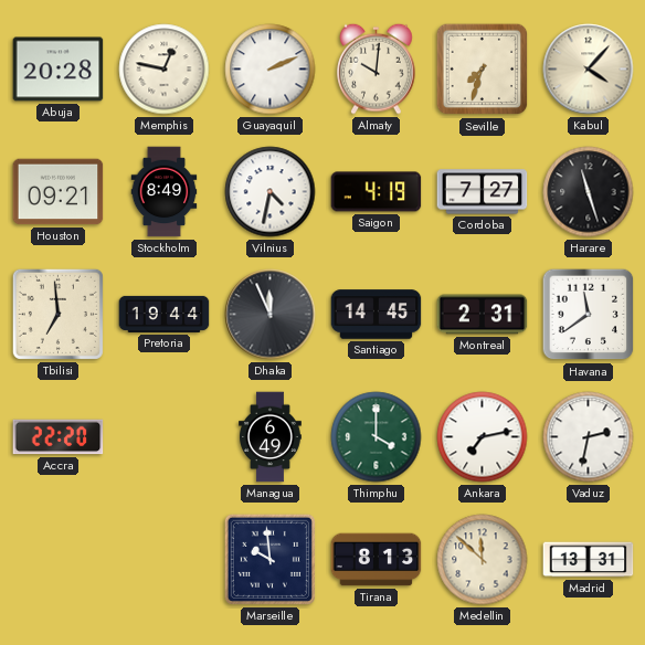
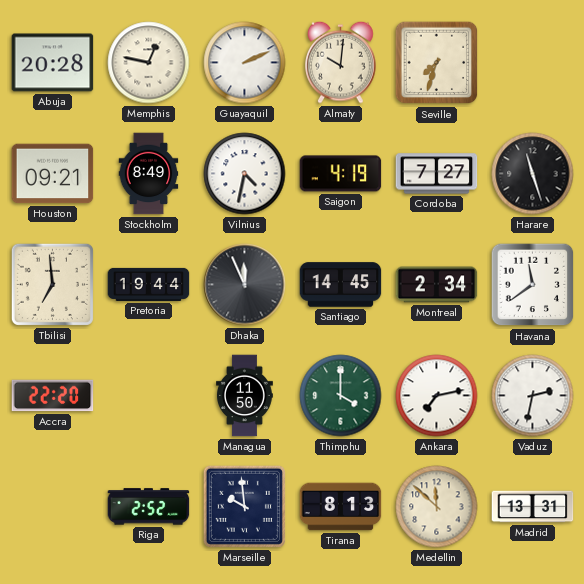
Kabul: 4:07 -> none (589, 70)
Montreal: 2:31 -> 2:34 (437, 285)
Managua: 6:49 -> 11:50 (245, 396)
Riga: none -> 2:52 (149, 507)
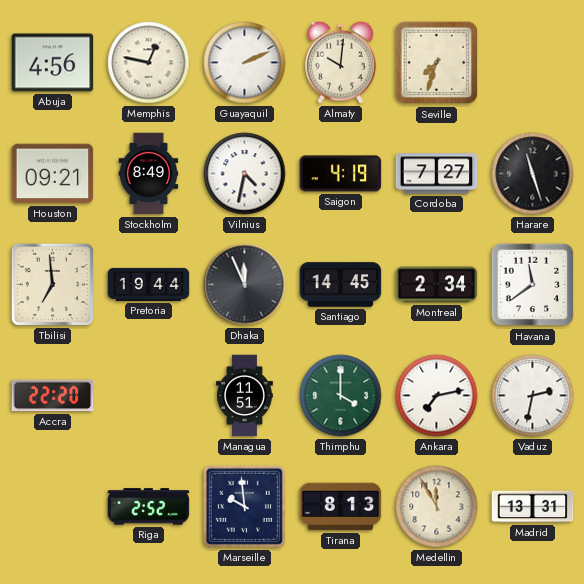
Abuja: 20:28 -> 4:56 (53, 63)
Managua: 11:50 -> 11:51 (245, 396)
Medellin: 11:52 -> 11:55 (437, 507)
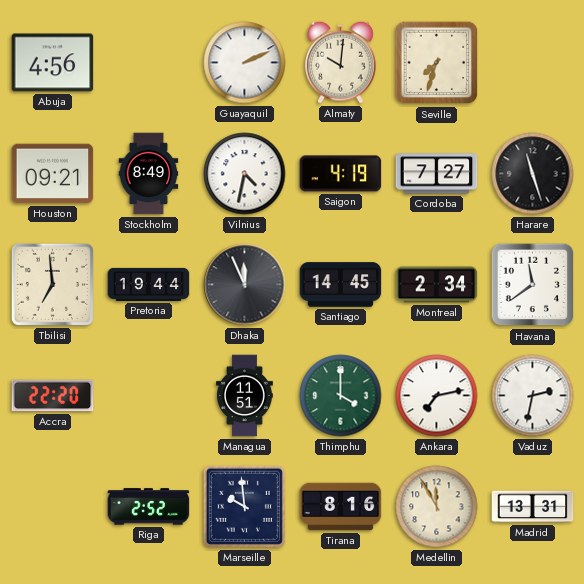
Memphis: 12:47 -> none (149, 63)
Tirana: 8:13 -> 8:16 (341, 507)
